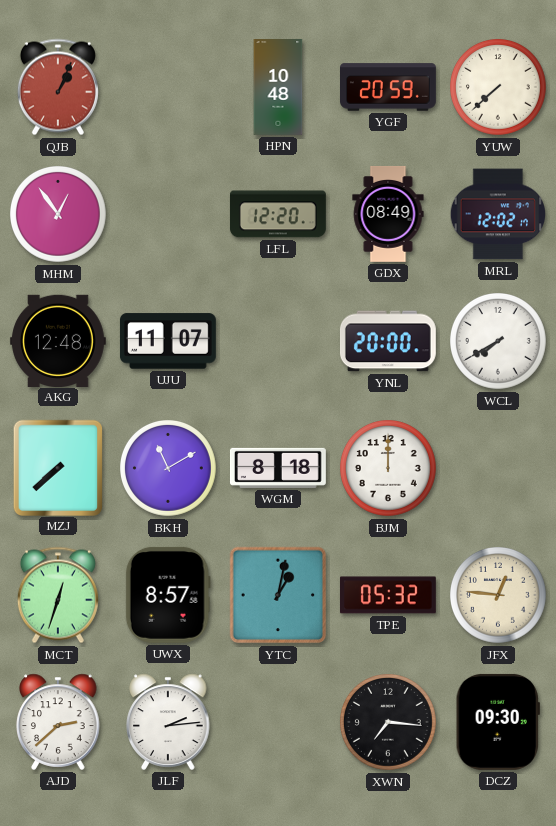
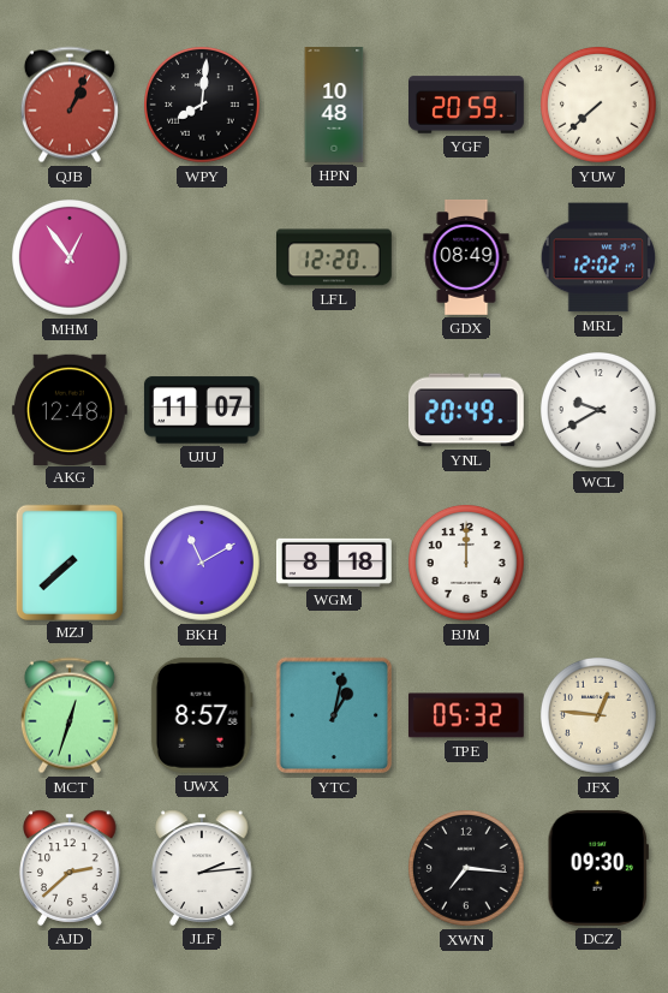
WPY: none -> 8:01 (203, 106)
YNL: 20:00 -> 20:49 (466, 410)
WCL: 7:40 -> 9:40 (600, 411)
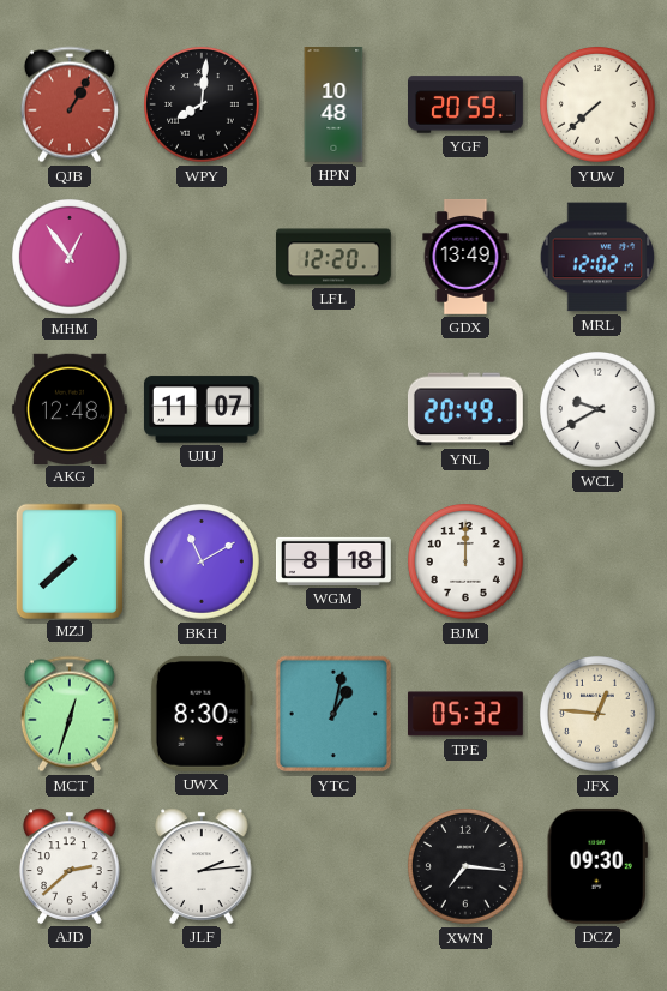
QJB: 1:04 -> 1:05 (70, 104)
GDX: 08:49 -> 13:49 (465, 257)
UWX: 8:57 -> 8:30 (202, 714)
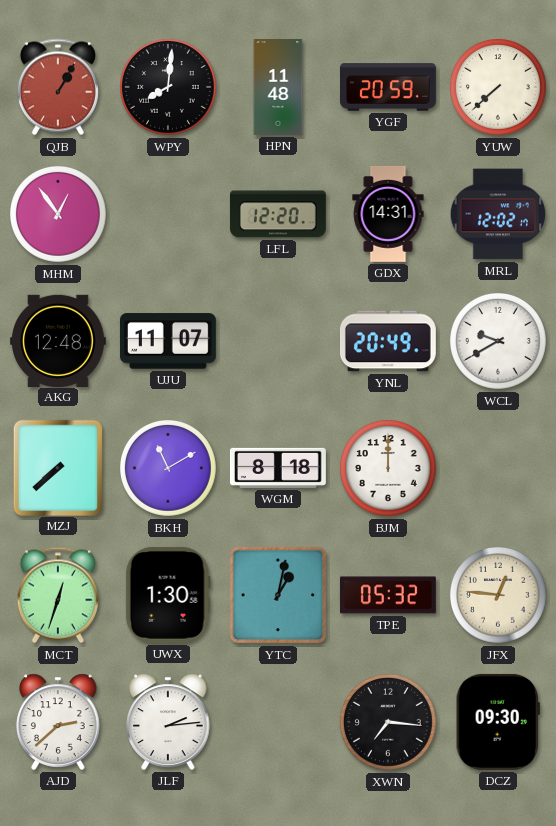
HPN: 10:48 -> 11:48 (278, 88)
GDX: 13:49 -> 14:31 (388, 214)
UWX: 8:30 -> 1:30 (168, 595)
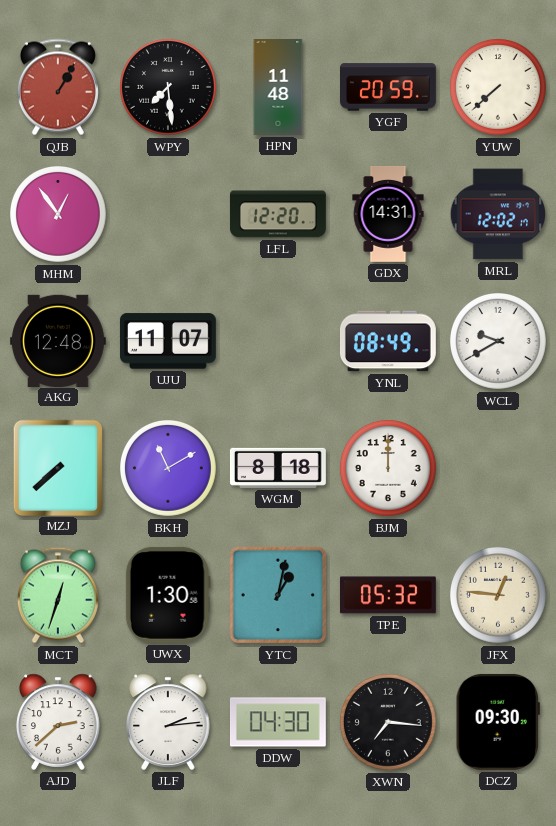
WPY: 8:01 -> 7:29 (169, 88)
YNL: 20:49 -> 08:49 (388, 341)
DDW: none -> 04:30 (278, 722)
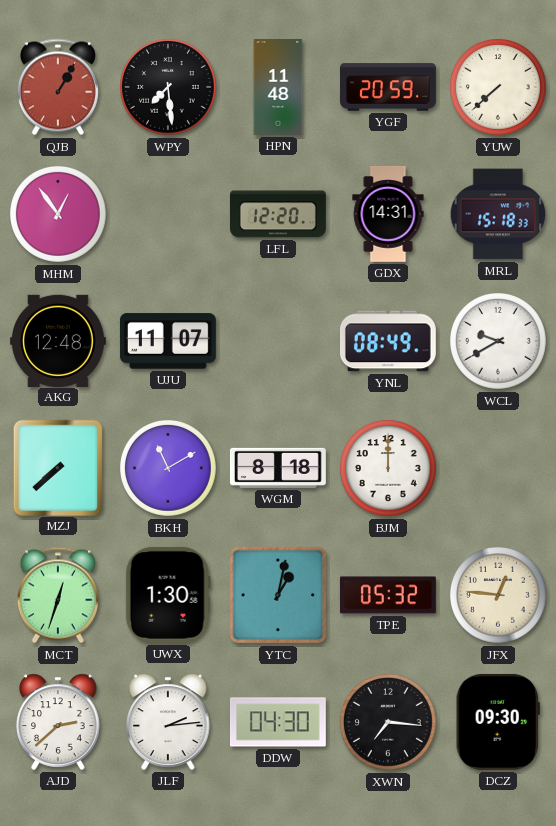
MRL: 12:02 -> 15:18 (497, 214)
